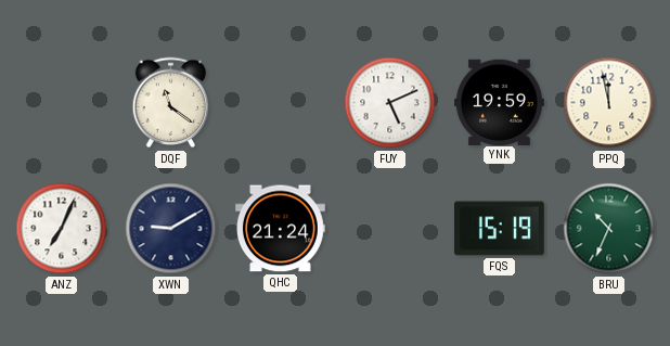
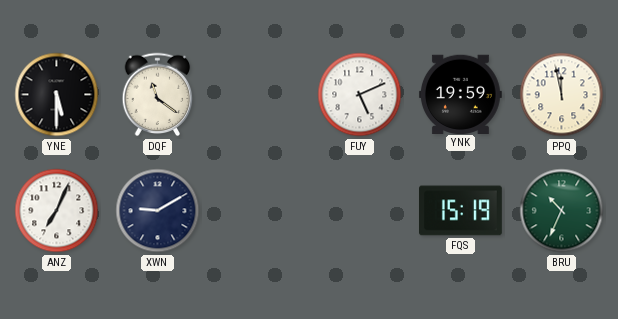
YNE: none -> 5:30 (57, 95)
QHC: 21:24 -> none (281, 229)
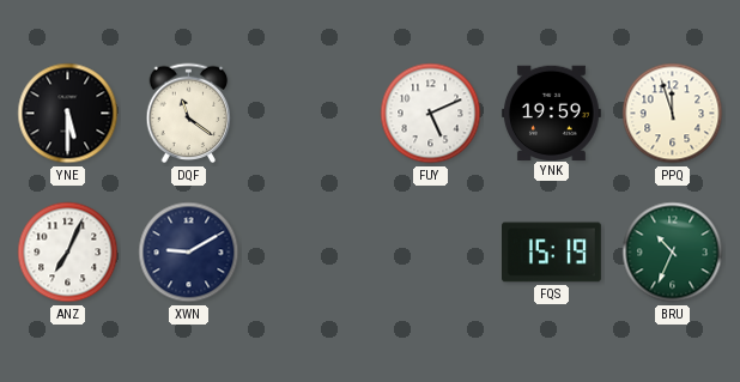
PPQ: 11:58 -> 11:57 (673, 114)
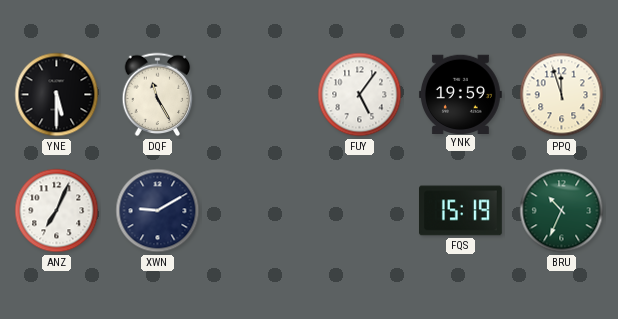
DQF: 11:21 -> 11:25 (158, 95)
FUY: 5:11 -> 5:06 (360, 95)
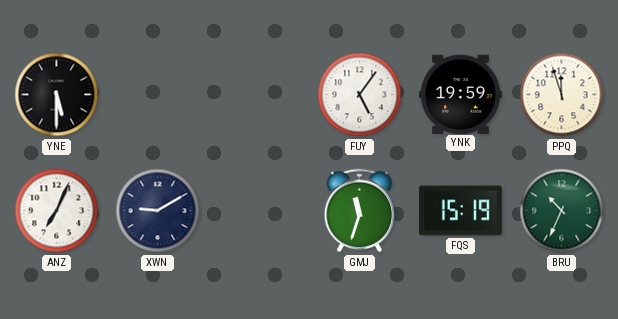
DQF: 11:25 -> none (158, 95)
GMJ: none -> 11:33 (360, 211)
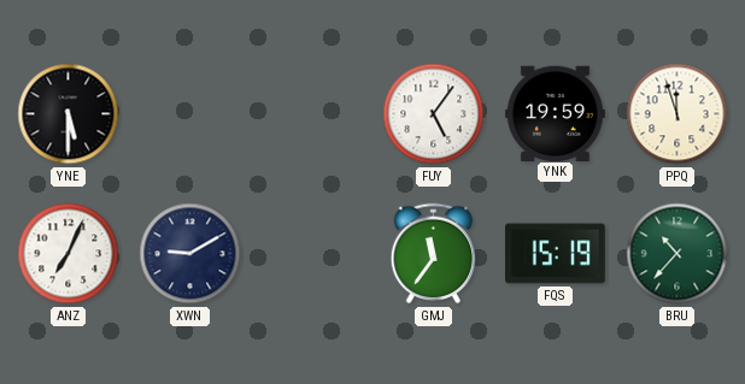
GMJ: 11:33 -> 11:36 (434, 254)
BRU: 10:34 -> 10:37 (677, 254)
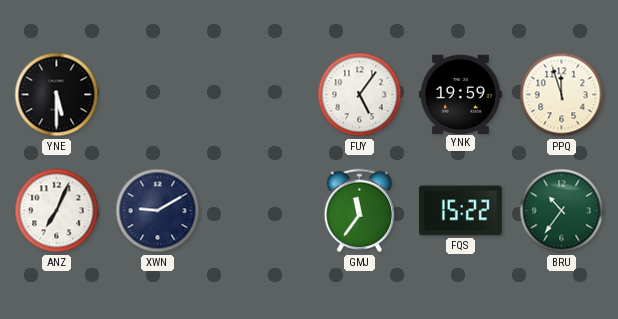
FQS: 15:19 -> 15:22 (461, 211)
BRU: 10:37 -> 10:36 (562, 211)
